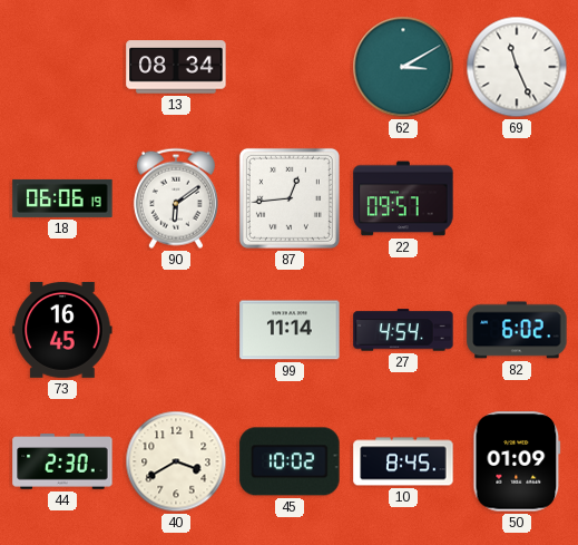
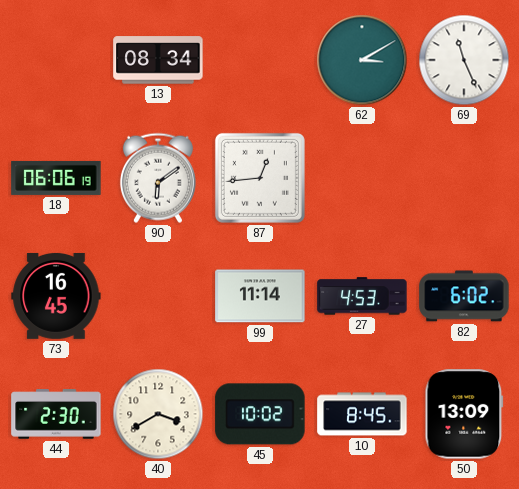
22: 09:57 -> none (403, 198)
27: 4:54 -> 4:53 (362, 296)
50: 01:09 -> 13:09 (464, 414)
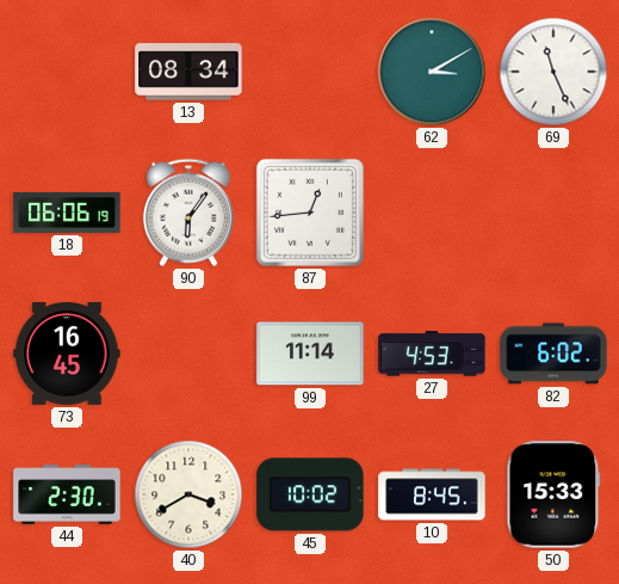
90: 6:09 -> 6:06 (188, 213)
50: 13:09 -> 15:33 (553, 494)
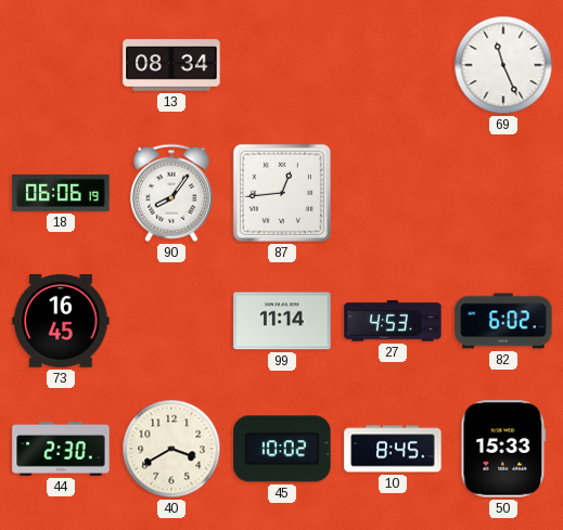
62: 3:10 -> none (432, 72)
90: 6:06 -> 8:06 (171, 193)
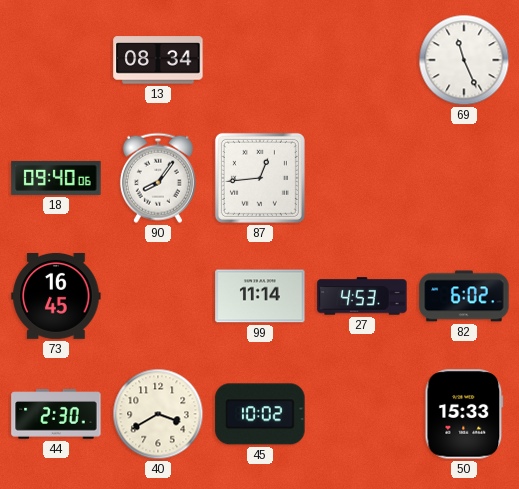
18: 06:06 -> 09:40 (56, 178)
10: 8:45 -> none (393, 449)
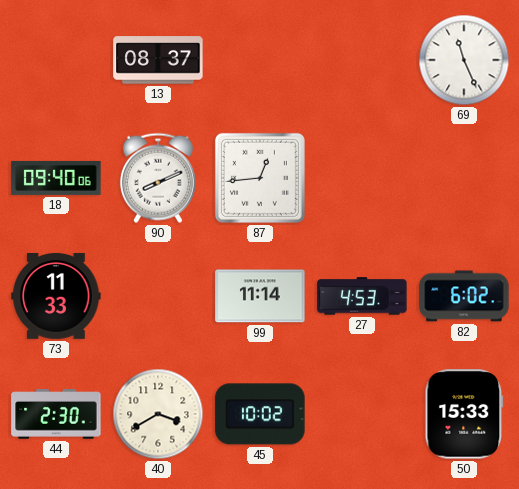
13: 08:34 -> 08:37 (158, 60)
90: 8:06 -> 8:11 (158, 178)
73: 16:45 -> 11:33 (56, 296)
